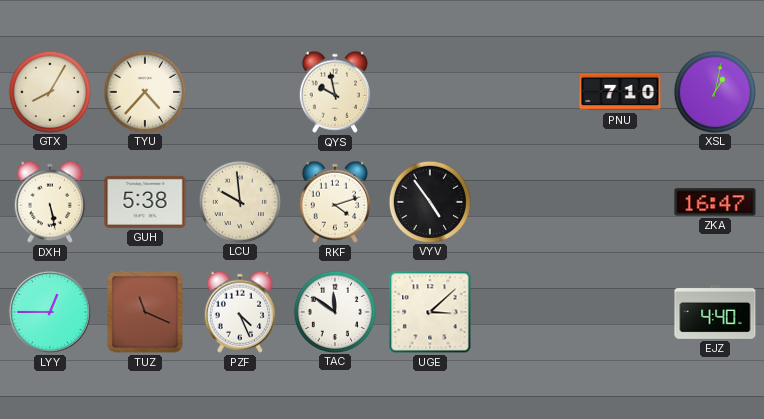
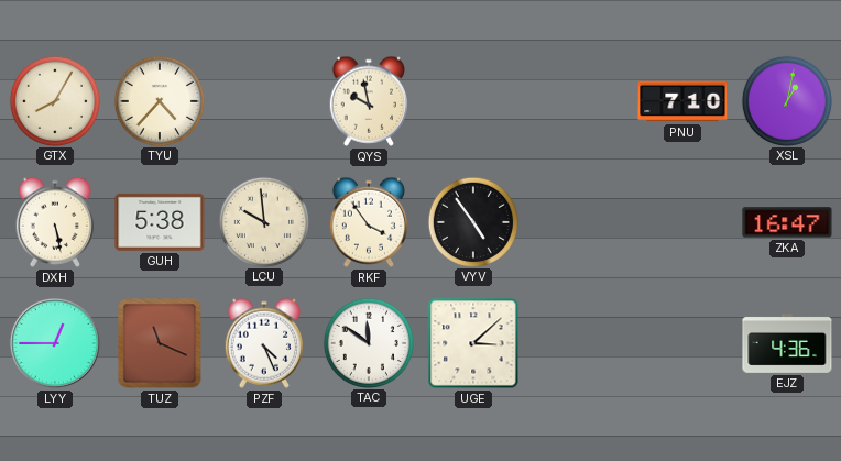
RKF: 4:12 -> 3:54 (369, 222)
EJZ: 4:40 -> 4:36 (787, 344)
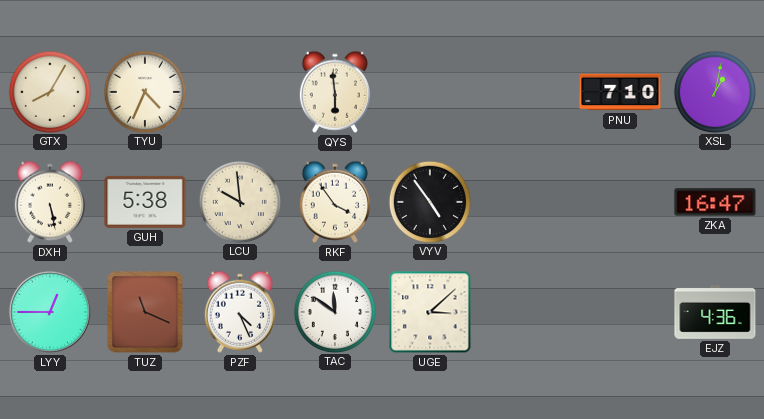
TYU: 4:37 -> 4:34 (144, 91)
QYS: 9:58 -> 5:59 (335, 92)
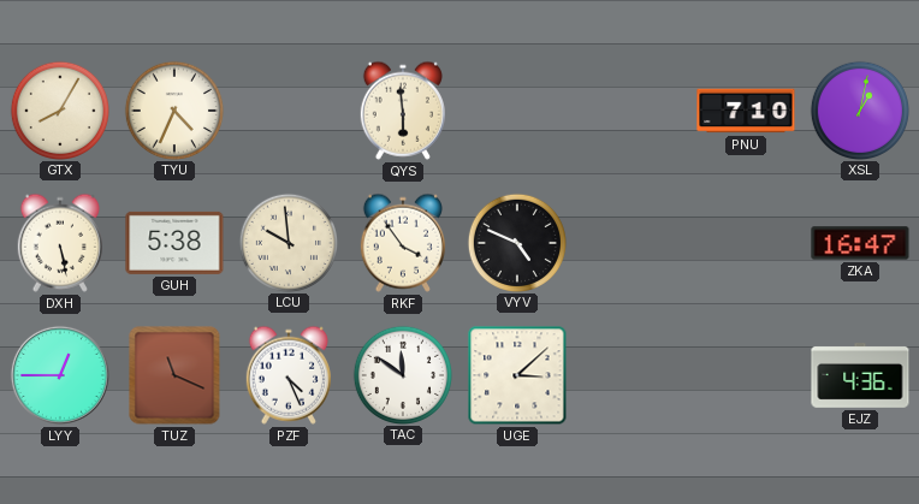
VYV: 4:54 -> 4:49 (516, 242)
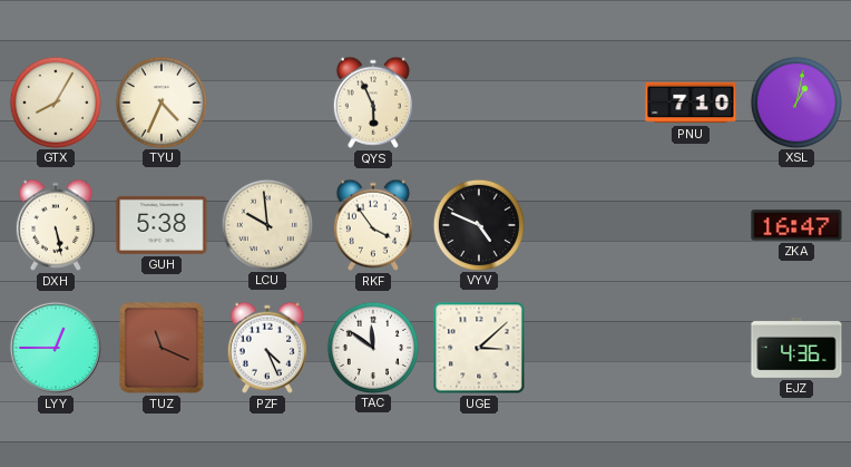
QYS: 5:59 -> 5:56 (373, 103)
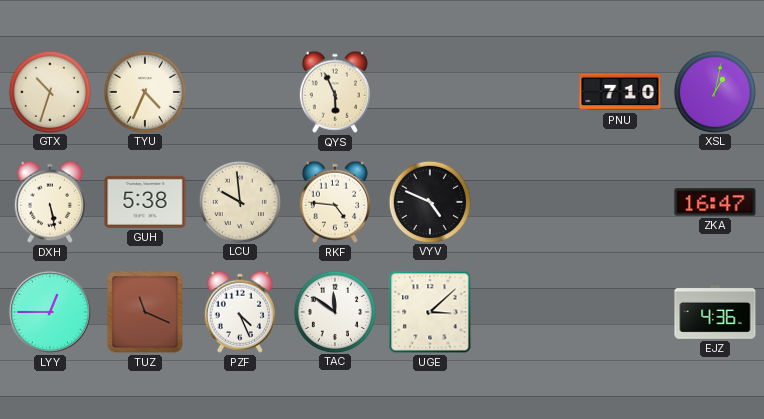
GTX: 8:05 -> 10:33 (49, 91)
RKF: 3:54 -> 4:46 (335, 202)
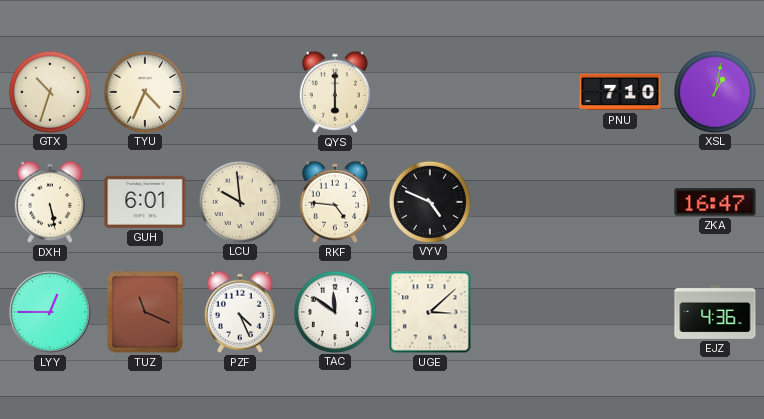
QYS: 5:56 -> 6:00 (335, 92)
GUH: 5:38 -> 6:01 (145, 202)
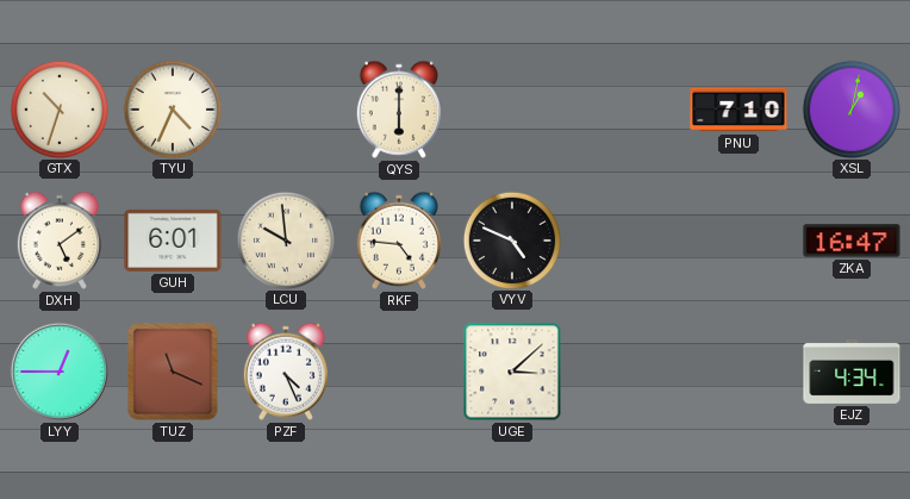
DXH: 5:28 -> 5:09 (60, 241)
TAC: 11:51 -> none (334, 311)
EJZ: 4:36 -> 4:34 (852, 373)
